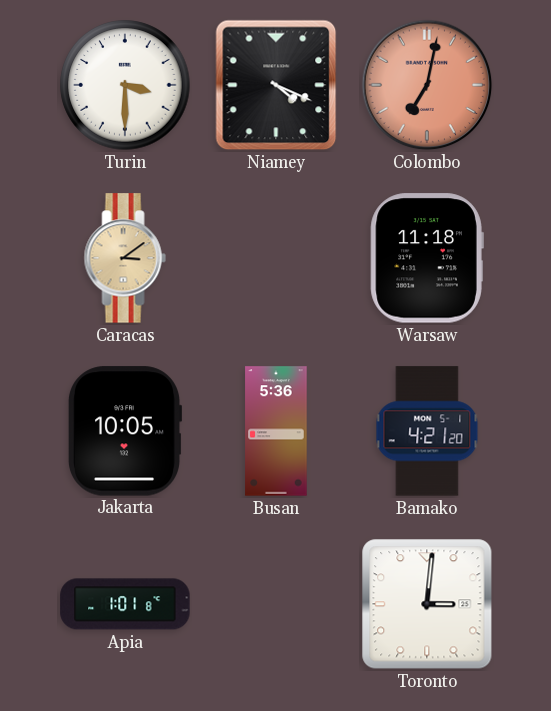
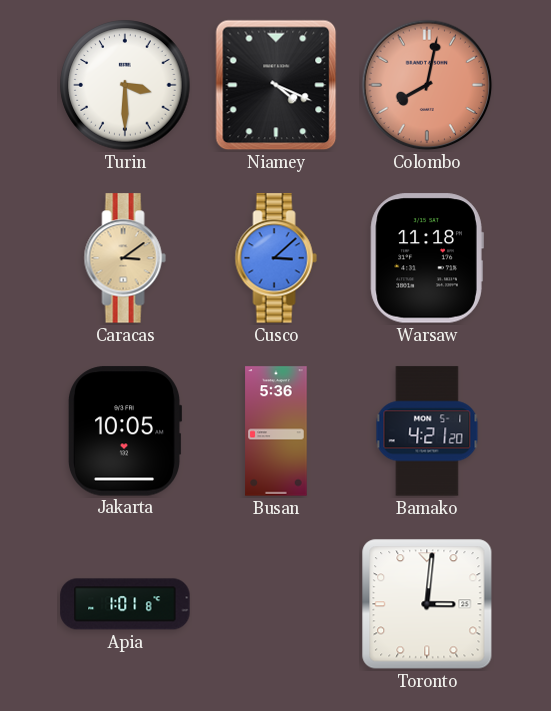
Colombo: 7:02 -> 8:02 (427, 85)
Cusco: none -> 3:08 (276, 258)
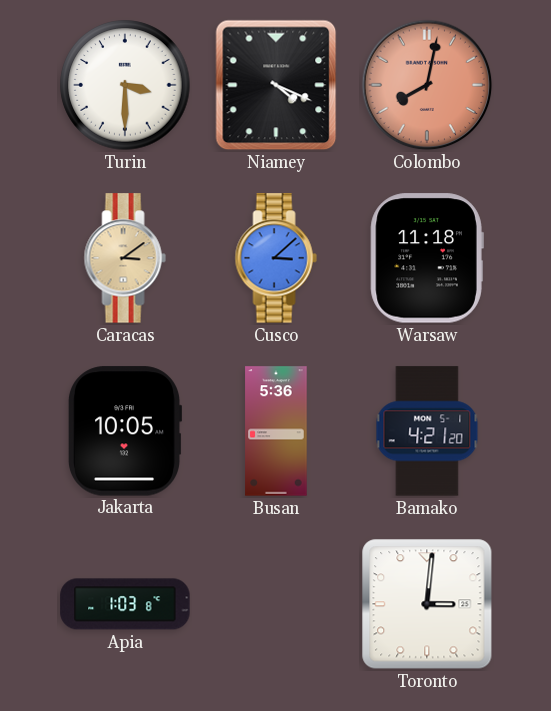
Apia: 1:01 -> 1:03 (125, 604)
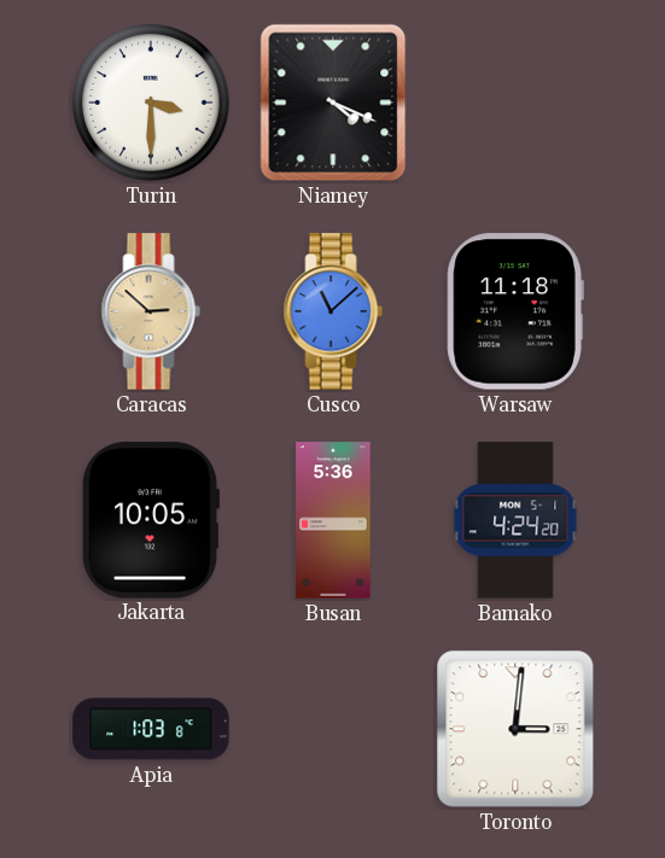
Colombo: 8:02 -> none (427, 85)
Caracas: 3:09 -> 2:52 (151, 311)
Cusco: 3:08 -> 11:08 (333, 311)
Bamako: 4:21 -> 4:24 (515, 520)
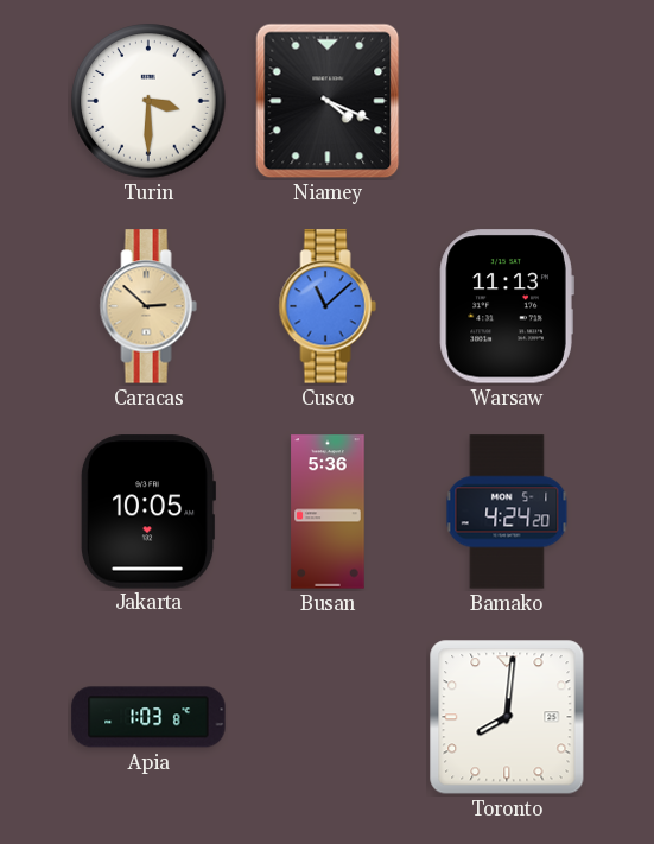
Warsaw: 11:18 -> 11:13 (507, 306)
Toronto: 3:01 -> 8:01 (507, 717)
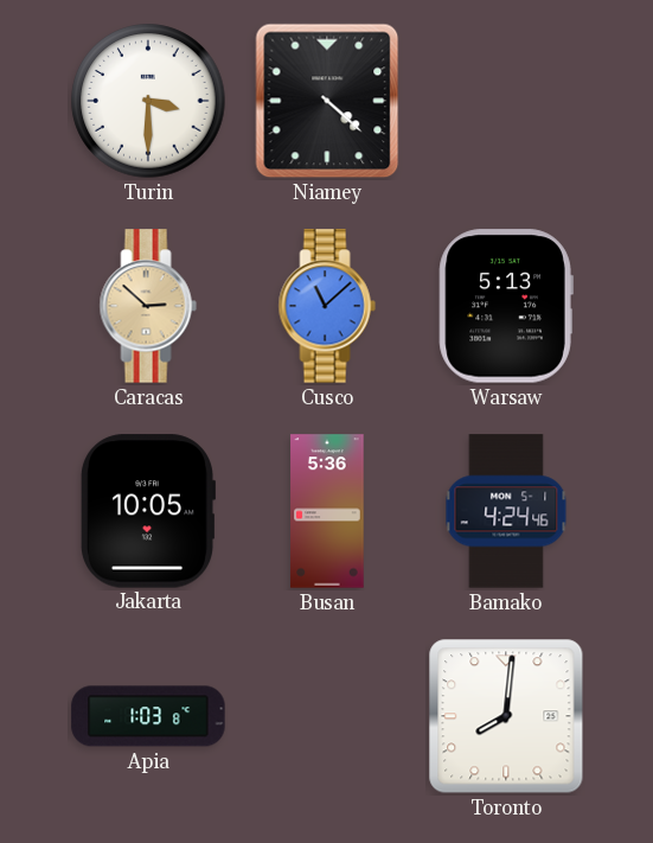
Niamey: 4:19 -> 4:22 (327, 101)
Warsaw: 11:13 -> 5:13 (506, 306)
Bamako: 4:24:20 -> 4:24:46 (506, 511)
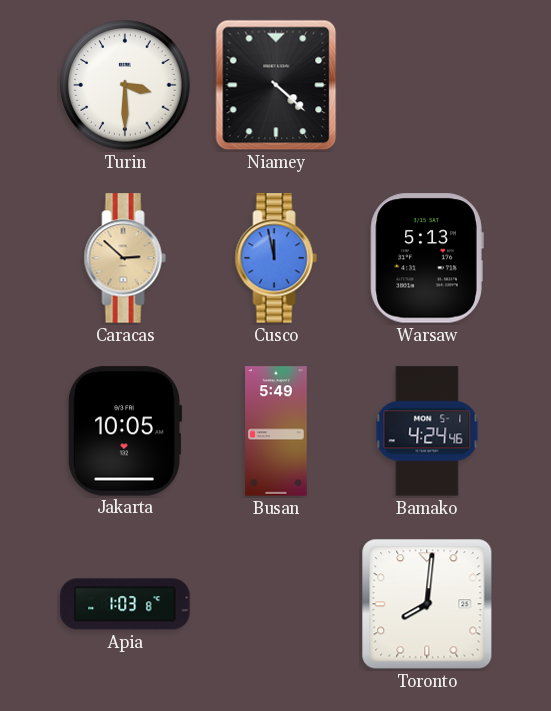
Cusco: 11:08 -> 11:58 (276, 258)
Busan: 5:36 -> 5:49 (276, 431)
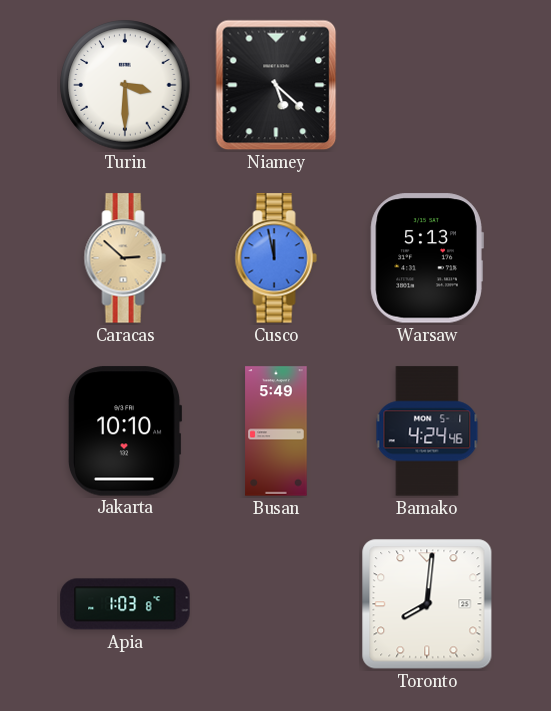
Niamey: 4:22 -> 5:22 (276, 85)
Jakarta: 10:05 -> 10:10 (124, 431)
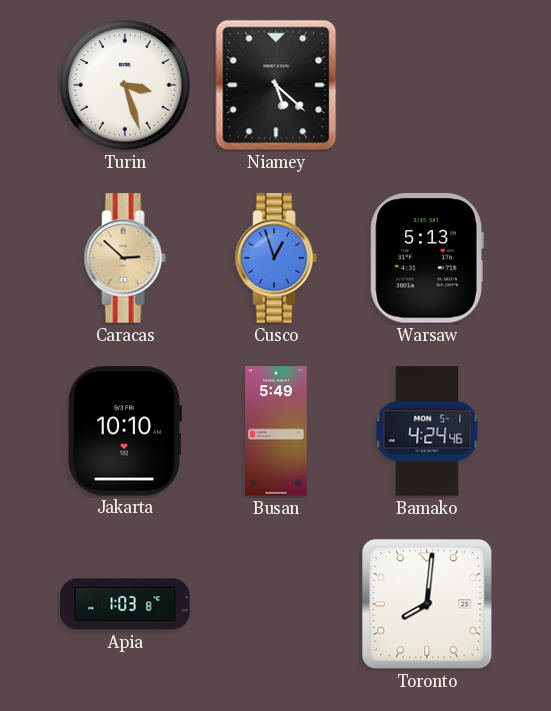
Turin: 3:30 -> 3:27 (125, 85)
Cusco: 11:58 -> 12:57 (276, 258)
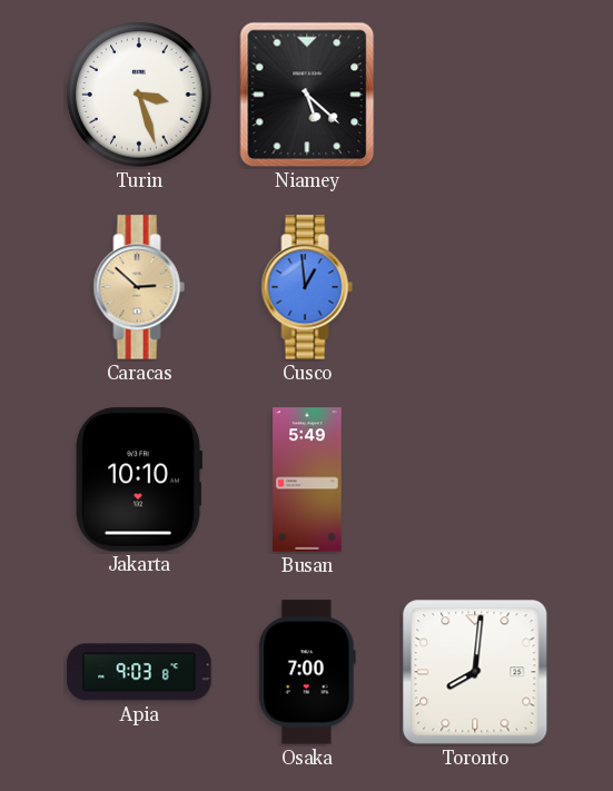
Cusco: 12:57 -> 12:59 (307, 287)
Warsaw: 5:13 -> none (427, 258)
Bamako: 4:24 -> none (427, 431)
Apia: 1:03 -> 9:03 (139, 672)
Osaka: none -> 7:00 (307, 672)
